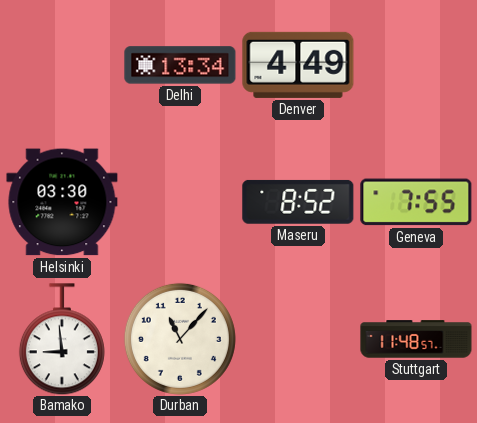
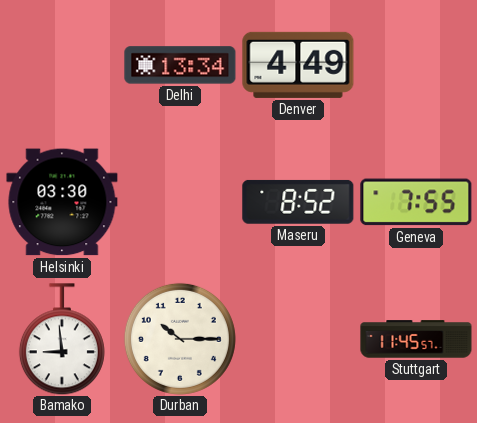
Durban: 11:07 -> 10:15 (180, 339)
Stuttgart: 11:48 -> 11:45 (416, 339)
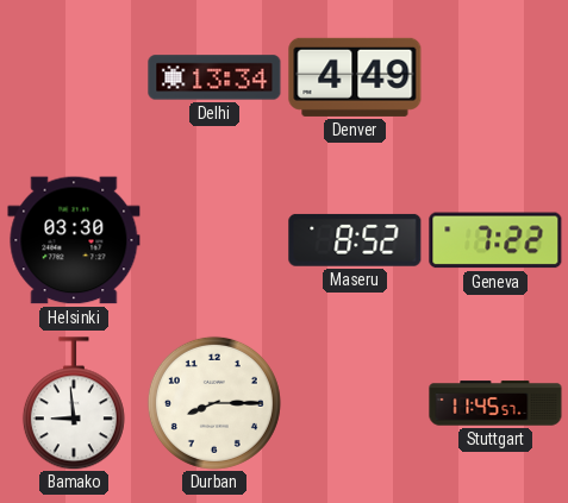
Geneva: 7:55 -> 7:22 (495, 240)
Durban: 10:15 -> 8:15 (214, 403)
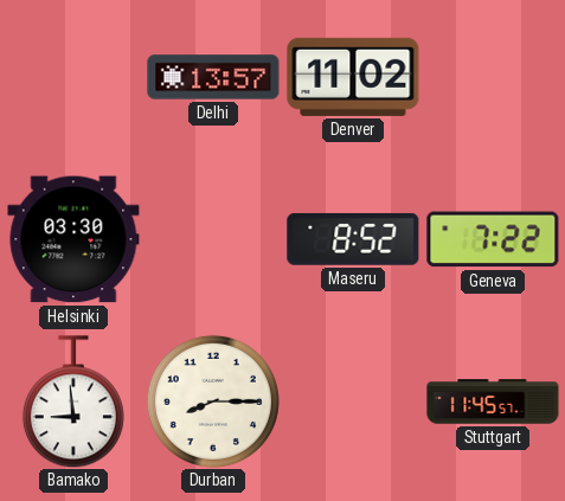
Delhi: 13:34 -> 13:57 (213, 77)
Denver: 4:49 -> 11:02 (353, 77)
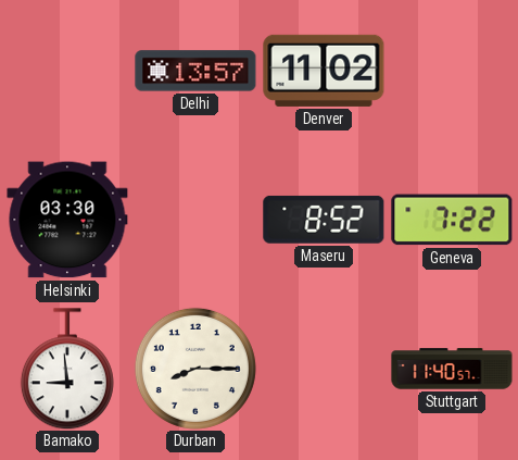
Stuttgart: 11:45 -> 11:40 (452, 369)
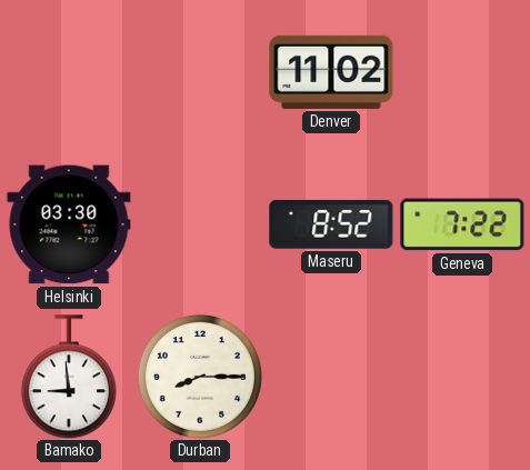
Delhi: 13:57 -> none (195, 71)
Stuttgart: 11:40 -> none (452, 369)
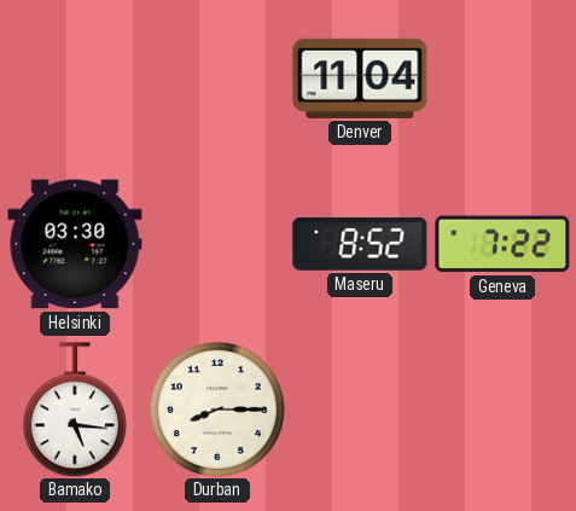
Denver: 11:02 -> 11:04 (360, 79)
Bamako: 8:59 -> 5:16 (75, 410)
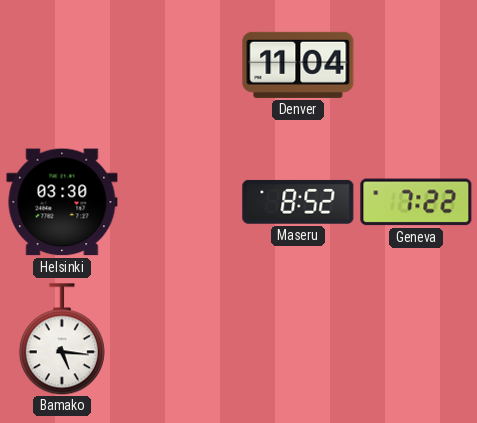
Durban: 8:15 -> none (217, 410)
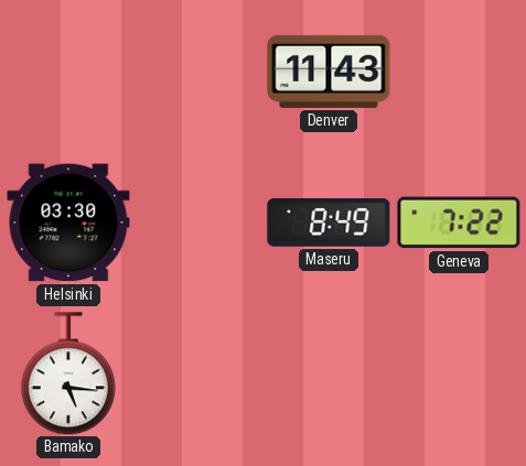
Denver: 11:04 -> 11:43 (329, 72)
Maseru: 8:52 -> 8:49 (329, 223)
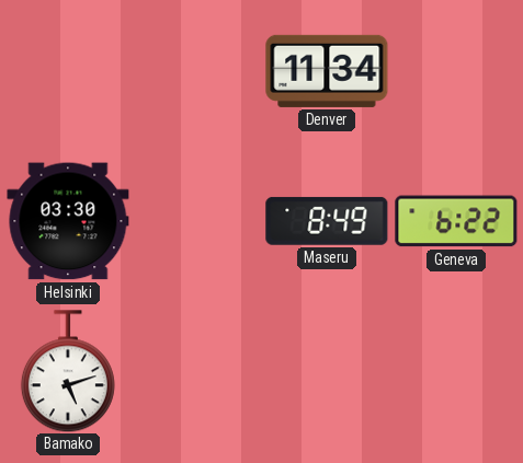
Denver: 11:43 -> 11:34 (327, 71)
Geneva: 7:22 -> 6:22 (456, 221)
Bamako: 5:16 -> 5:12 (68, 371)
